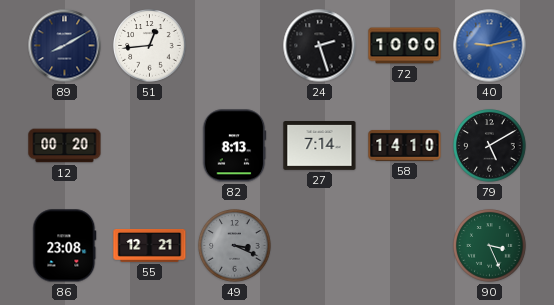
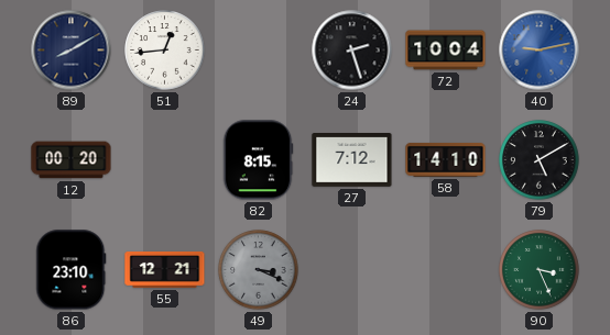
72: 10:00 -> 10:04 (446, 51)
82: 8:13 -> 8:15 (258, 160)
27: 7:14 -> 7:12 (352, 160)
86: 23:08 -> 23:10 (72, 270)
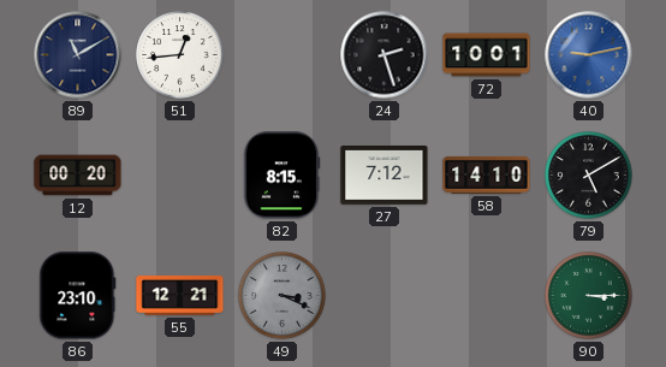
89: 8:10 -> 11:10 (78, 55)
72: 10:04 -> 10:01 (487, 55)
90: 3:26 -> 3:15 (589, 296)
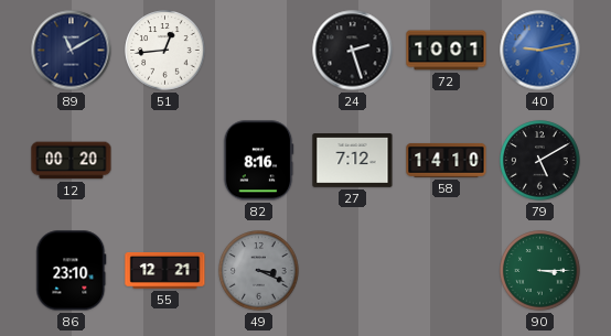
82: 8:15 -> 8:16 (258, 161)
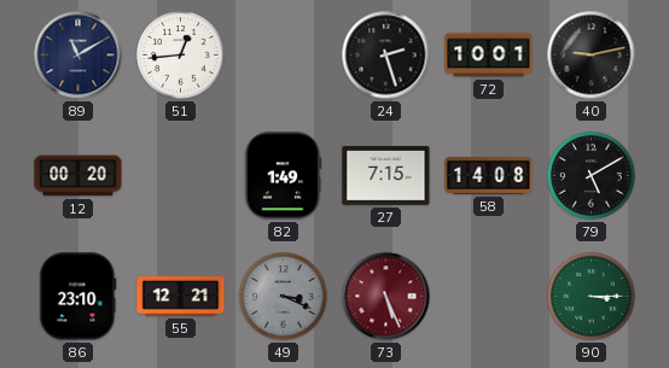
40 dial: blue -> black (592, 56)
82: 8:16 -> 1:49 (283, 176)
27: 7:12 -> 7:15 (386, 176)
58: 14:10 -> 14:08 (489, 176)
73: none -> 5:26 (386, 297)
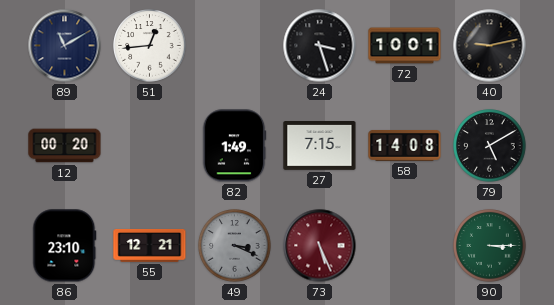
24: 2:27 -> 3:27 (320, 46)
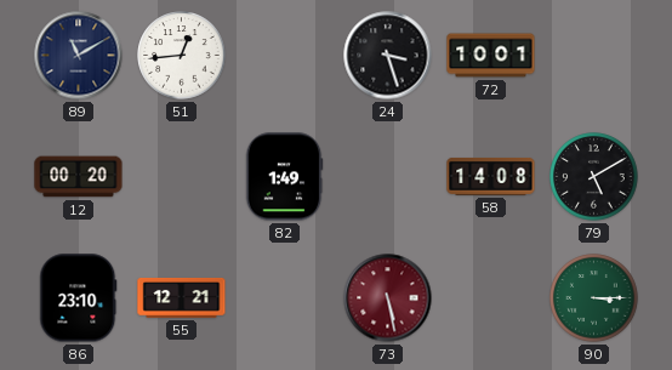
40: 9:13 -> none (490, 46)
27: 7:15 -> none (320, 146)
49: 3:19 -> none (235, 246)
73: 5:26 -> 5:28 (388, 298)
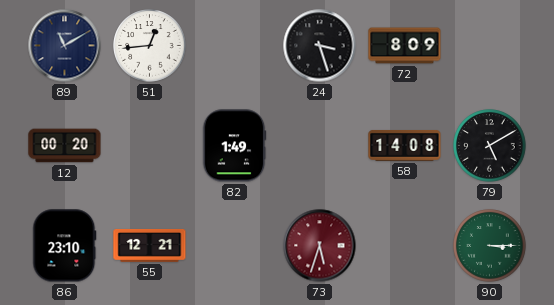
72: 10:01 -> 8:09 (405, 46)
73: 5:28 -> 5:33 (320, 246)
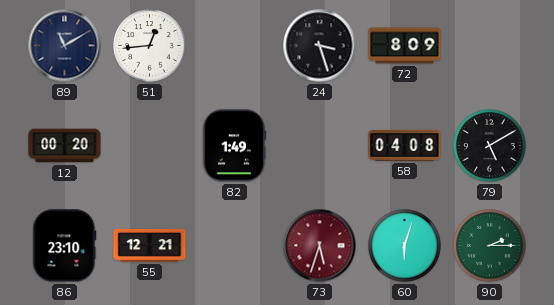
58: 14:08 -> 04:08 (405, 146)
60: none -> 6:03 (405, 246)
90: 3:15 -> 2:15 (490, 246)
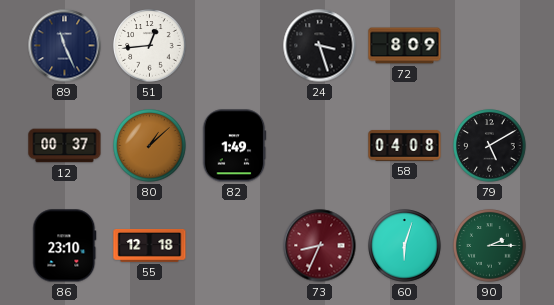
89: 11:10 -> 11:26 (65, 46)
12: 00:20 -> 00:37 (65, 146)
80: none -> 1:08 (150, 146)
55: 12:21 -> 12:18 (150, 246)
73: 5:33 -> 8:34 (320, 246)
